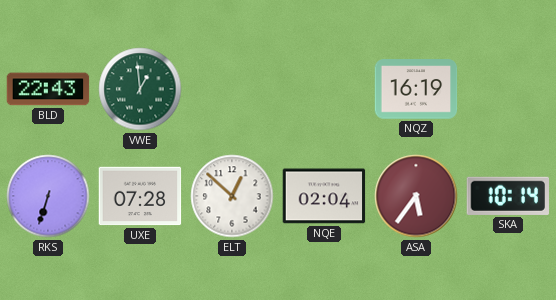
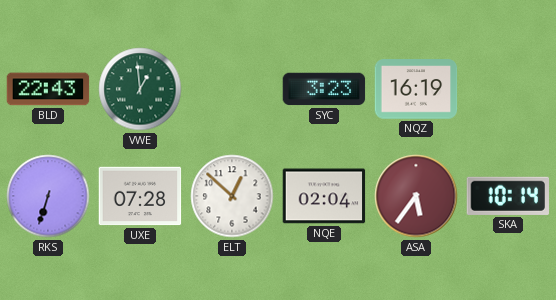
SYC: none -> 3:23 (324, 89)
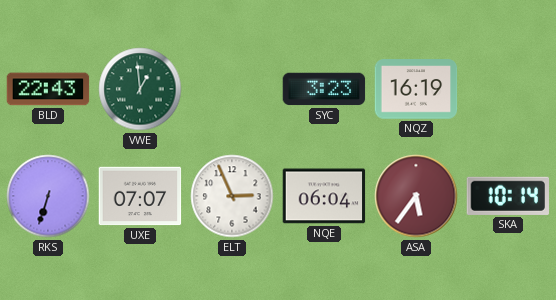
UXE: 07:28 -> 07:07 (140, 196)
ELT: 12:52 -> 2:56 (232, 196)
NQE: 02:04 -> 06:04 (324, 196)
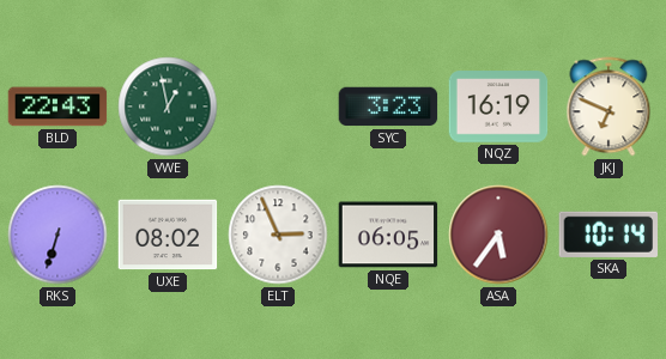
VWE: 12:59 -> 12:58 (168, 107)
JKJ: none -> 6:49 (609, 107)
UXE: 07:07 -> 08:02 (168, 235)
NQE: 06:04 -> 06:05 (388, 235)
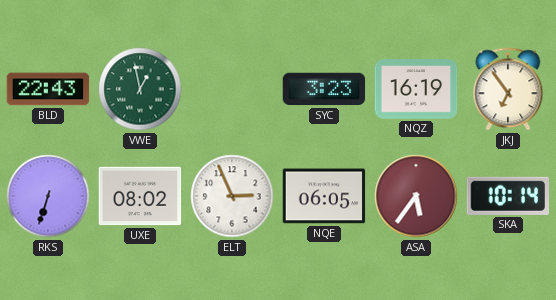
JKJ: 6:49 -> 6:54 (508, 89)
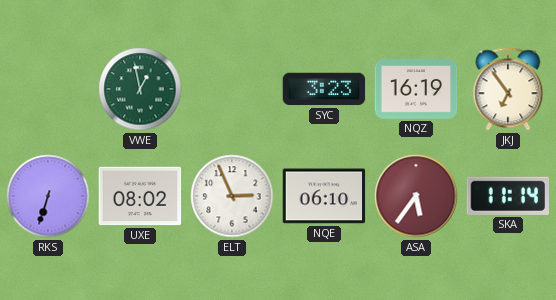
BLD: 22:43 -> none (48, 89)
NQE: 06:05 -> 06:10 (324, 196)
SKA: 10:14 -> 11:14 (507, 196)
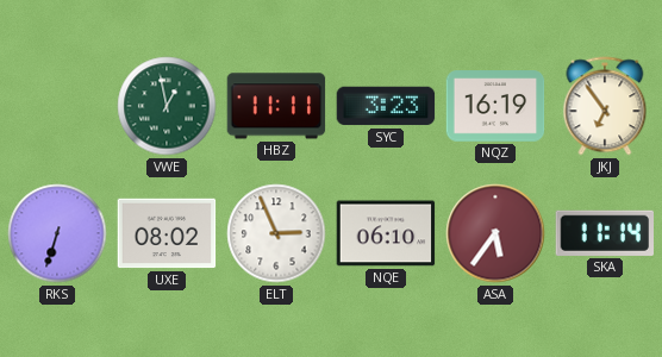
HBZ: none -> 11:11 (276, 106)
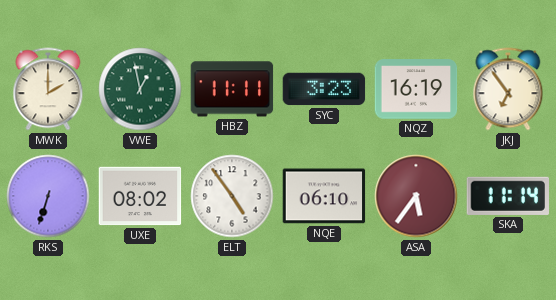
MWK: none -> 2:00 (48, 89)
ELT: 2:56 -> 4:54 (232, 196)
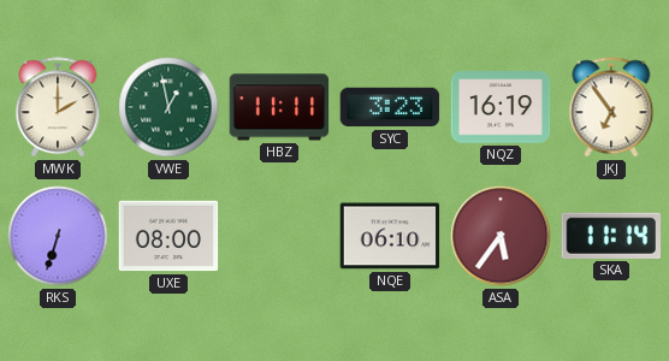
UXE: 08:02 -> 08:00 (168, 236)
ELT: 4:54 -> none (232, 196)
